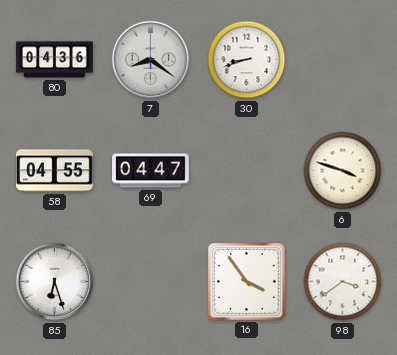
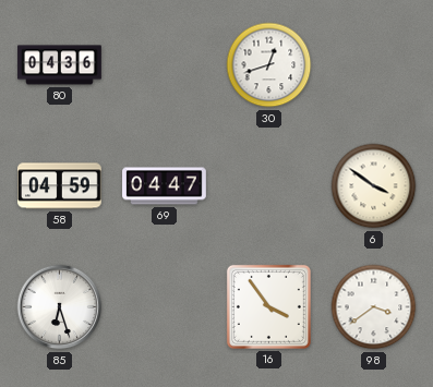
7: 8:21 -> none (151, 60)
30: 8:42 -> 12:42 (269, 65)
58: 04:55 -> 04:59 (60, 186)
6: 3:48 -> 3:51 (374, 186)
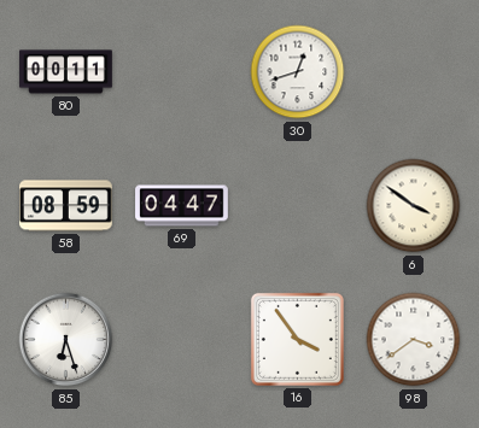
80: 04:36 -> 00:11 (66, 72)
58: 04:59 -> 08:59 (66, 206)
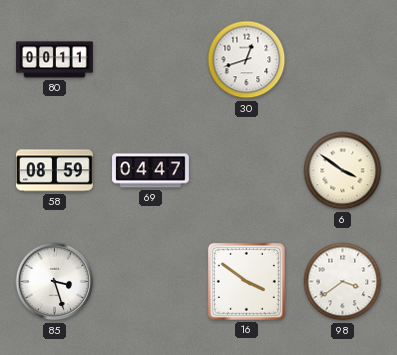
85: 6:27 -> 3:27 (55, 282)
16: 3:54 -> 3:51 (246, 281)
